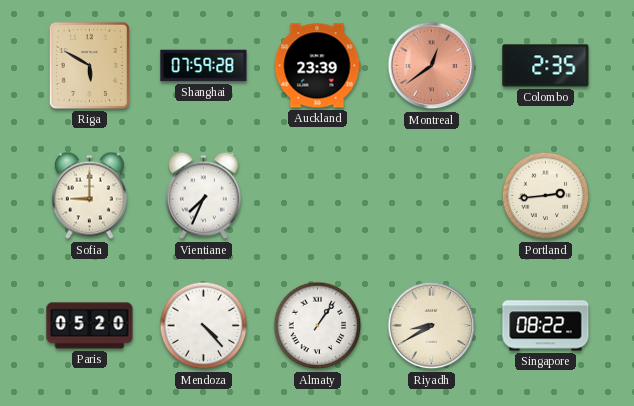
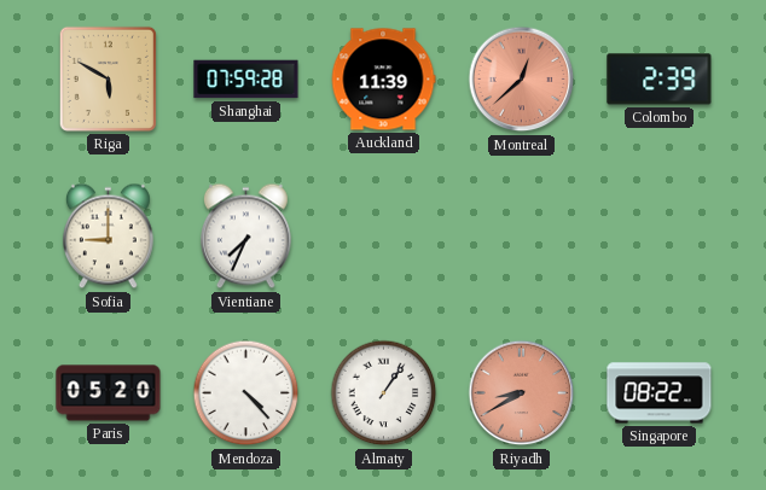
Auckland: 23:39 -> 11:39 (383, 80)
Montreal: 12:39 -> 12:38 (522, 80)
Colombo: 2:35 -> 2:39 (660, 80)
Portland: 2:44 -> none (546, 196)
Riyadh dial: cream -> salmon (522, 393)
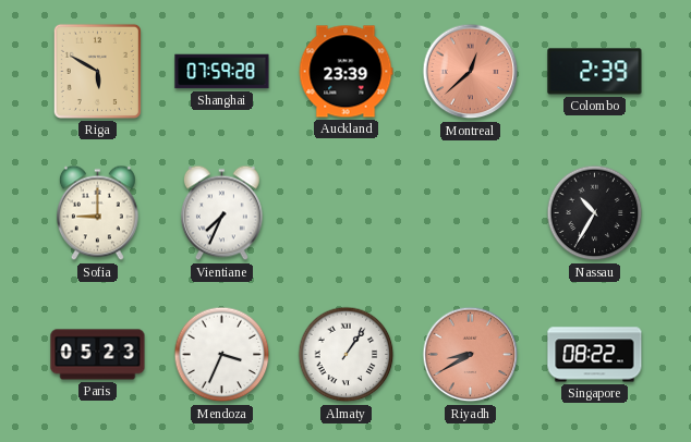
Auckland: 11:39 -> 23:39 (346, 72)
Nassau: none -> 10:35 (595, 213)
Paris: 05:20 -> 05:23 (98, 355)
Mendoza: 4:23 -> 3:34 (222, 355)
